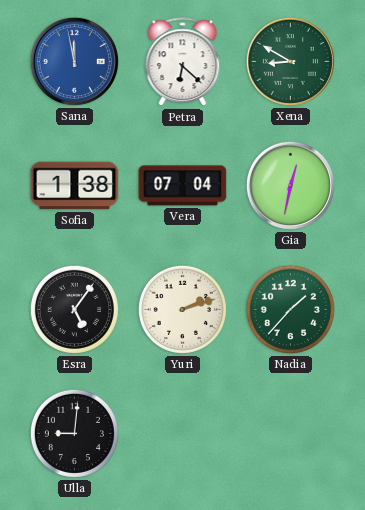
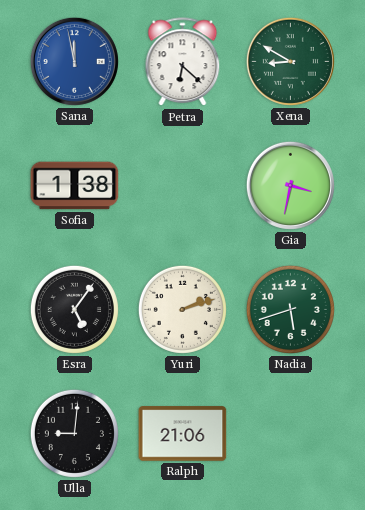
Vera: 07:04 -> none (183, 186)
Gia: 12:32 -> 3:32 (290, 185)
Nadia: 1:37 -> 5:42 (290, 309)
Ralph: none -> 21:06 (183, 434)
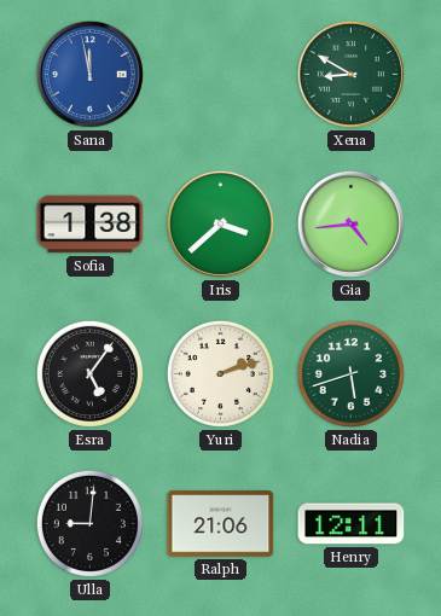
Petra: 6:22 -> none (183, 62)
Iris: none -> 3:38 (220, 223)
Gia: 3:32 -> 4:44 (350, 223)
Henry: none -> 12:11 (352, 524)
